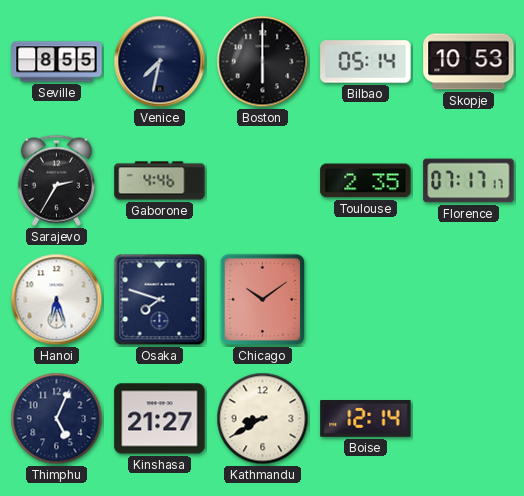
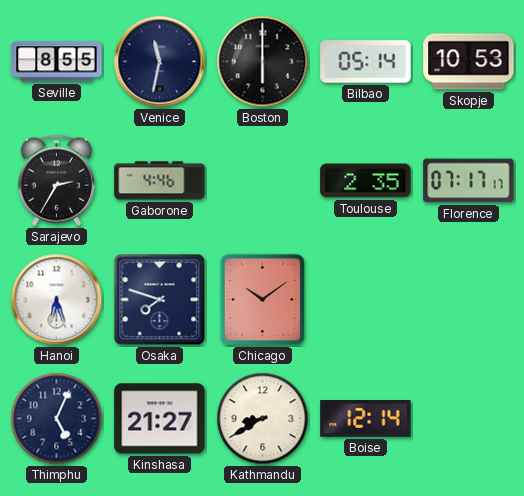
Venice: 7:32 -> 11:32 (160, 62)
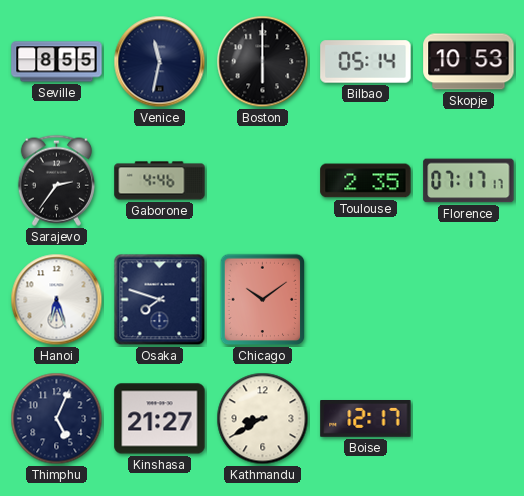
Sarajevo: 2:35 -> 2:36 (56, 180)
Boise: 12:14 -> 12:17 (366, 419)
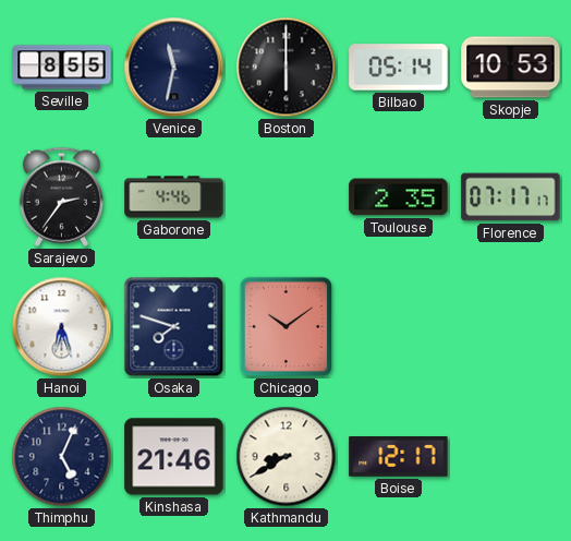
Kinshasa: 21:27 -> 21:46 (174, 457)
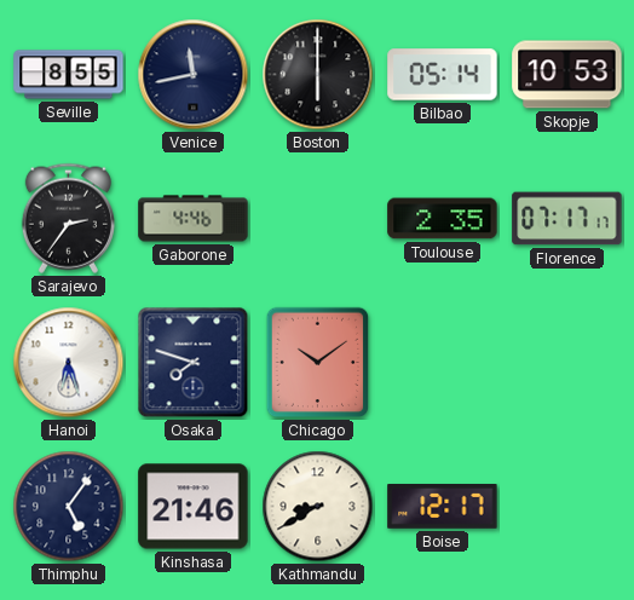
Venice: 11:32 -> 11:43 (194, 75)
Thimphu: 5:04 -> 5:06 (69, 507)
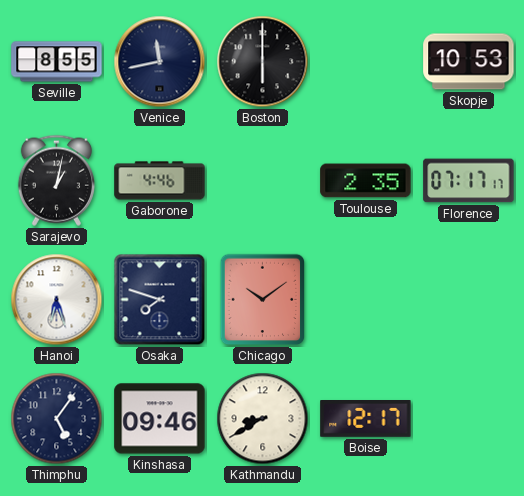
Bilbao: 05:14 -> none (443, 75)
Sarajevo: 2:36 -> 1:02 (56, 180)
Kinshasa: 21:46 -> 09:46 (160, 419)
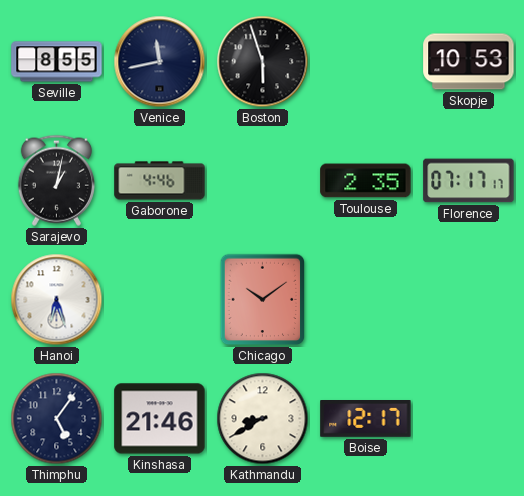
Boston: 6:00 -> 5:57 (263, 62)
Osaka: 7:48 -> none (160, 300)
Kinshasa: 09:46 -> 21:46 (160, 419)
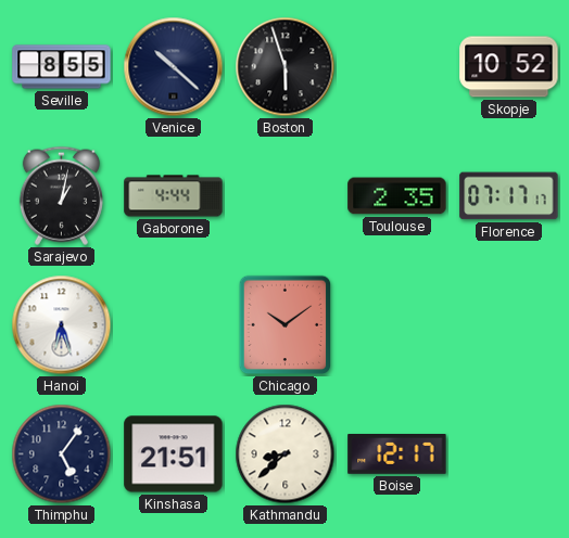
Venice: 11:43 -> 10:22 (174, 67)
Skopje: 10:53 -> 10:52 (509, 67)
Gaborone: 4:46 -> 4:44 (174, 196)
Kinshasa: 21:46 -> 21:51 (174, 454)
Kathmandu: 8:40 -> 8:38 (286, 454)
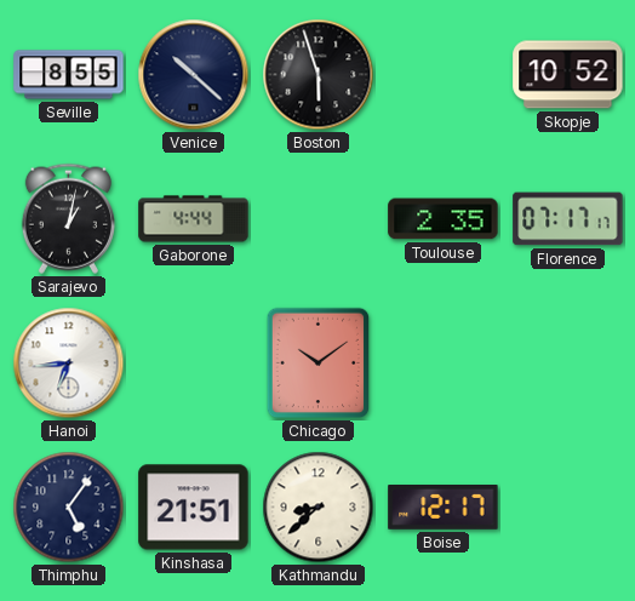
Hanoi: 6:27 -> 6:44 (69, 364)
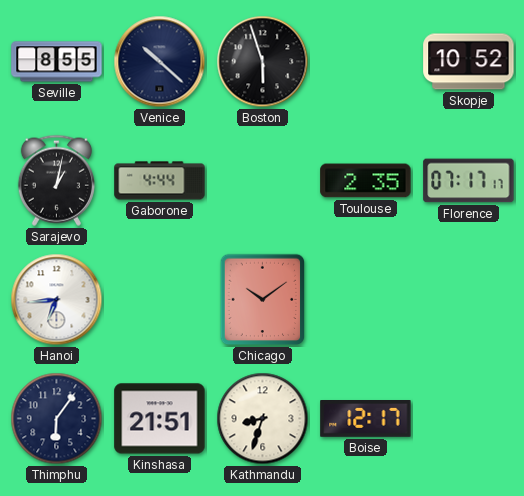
Thimphu: 5:06 -> 6:06 (57, 419)
Kathmandu: 8:38 -> 8:33 (263, 419)
